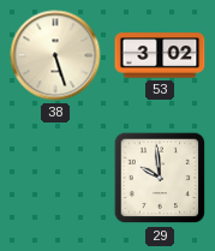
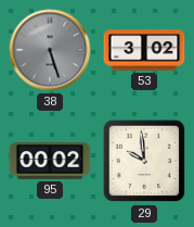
38 dial: cream -> grey (50, 50)
95: none -> 00:02 (50, 161)
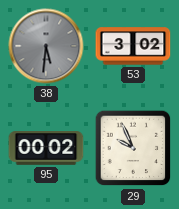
38: 5:27 -> 5:31 (46, 46)
29: 9:59 -> 9:56 (133, 148)
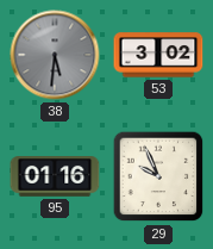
95: 00:02 -> 01:16 (55, 176)
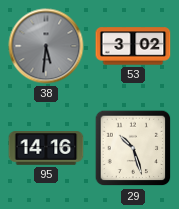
95: 01:16 -> 14:16 (46, 148)
29: 9:56 -> 10:27 (133, 148)
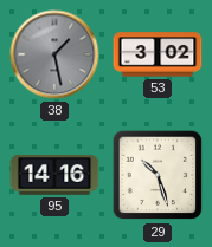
38: 5:31 -> 1:28 (54, 54)
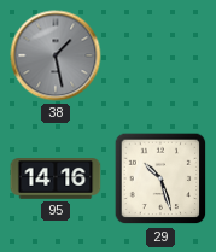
53: 3:02 -> none (158, 54)
